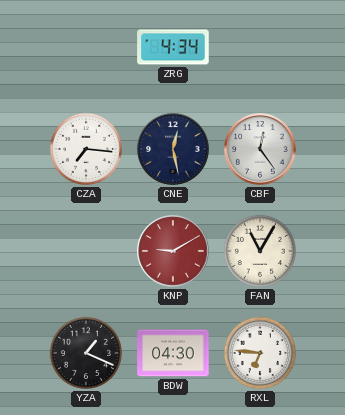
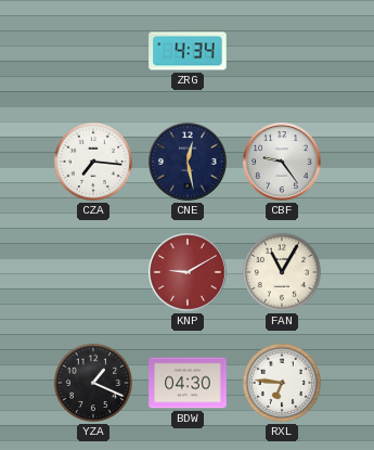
CBF: 12:24 -> 9:24 (282, 162)
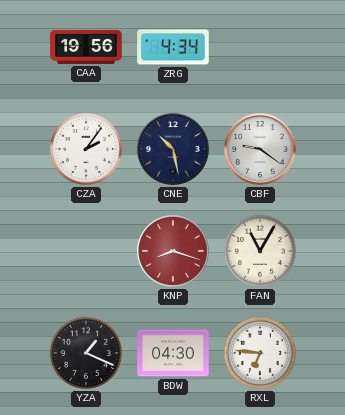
CAA: none -> 19:56 (86, 47)
CZA: 7:16 -> 2:06 (86, 149)
CNE: 12:28 -> 10:28 (173, 149)
CBF: 9:24 -> 9:21 (260, 149)
KNP: 9:10 -> 8:18 (173, 251)
